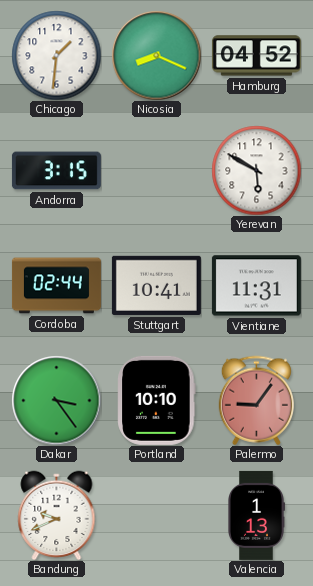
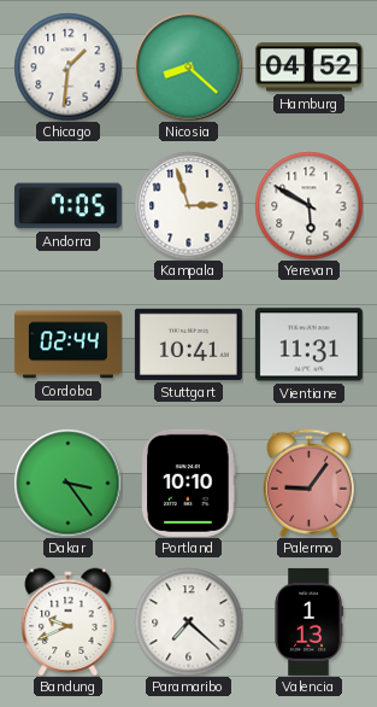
Nicosia: 8:19 -> 8:22 (188, 66)
Andorra: 3:15 -> 7:05 (67, 206)
Kampala: none -> 2:57 (188, 205)
Paramaribo: none -> 7:22 (188, 621)
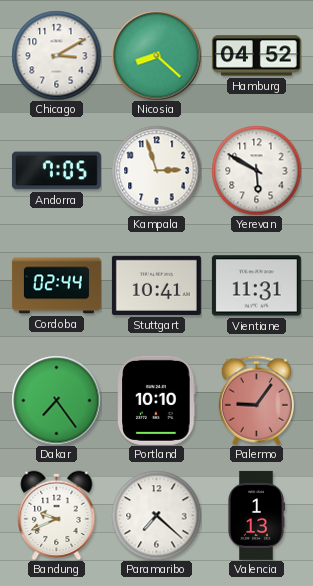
Chicago: 1:31 -> 3:10 (56, 55)
Dakar: 3:24 -> 7:24 (56, 400)
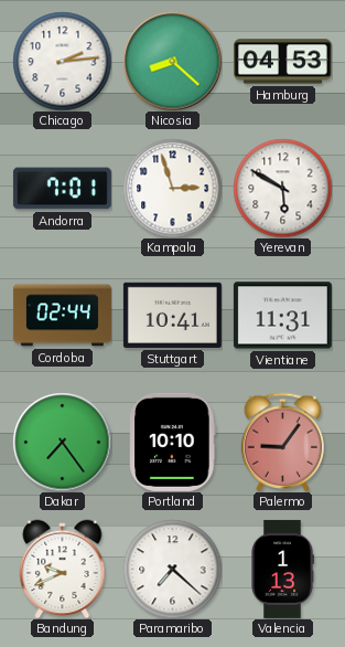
Chicago: 3:10 -> 2:14 (62, 61)
Hamburg: 04:52 -> 04:53 (282, 62)
Andorra: 7:05 -> 7:01 (62, 189)
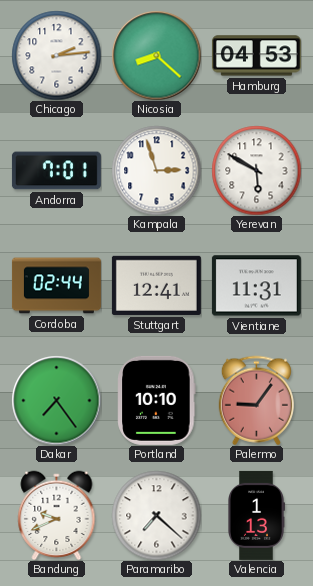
Stuttgart: 10:41 -> 12:41 (156, 285)
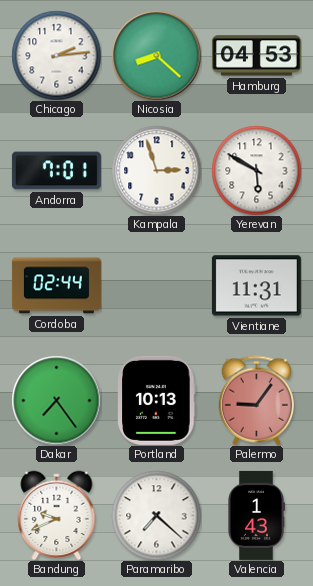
Stuttgart: 12:41 -> none (156, 285)
Portland: 10:10 -> 10:13 (157, 400)
Valencia: 1:13 -> 1:43 (257, 515)
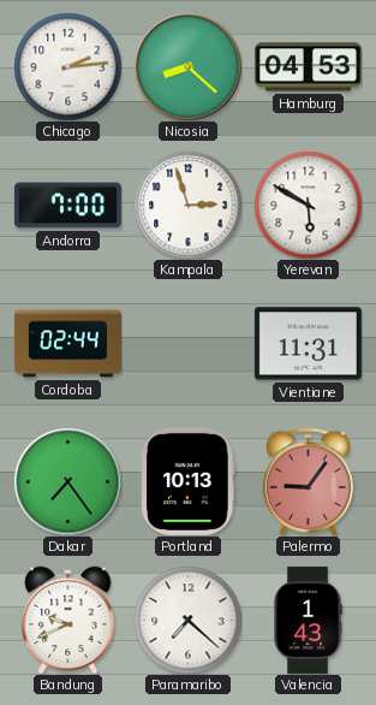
Andorra: 7:01 -> 7:00 (67, 206)
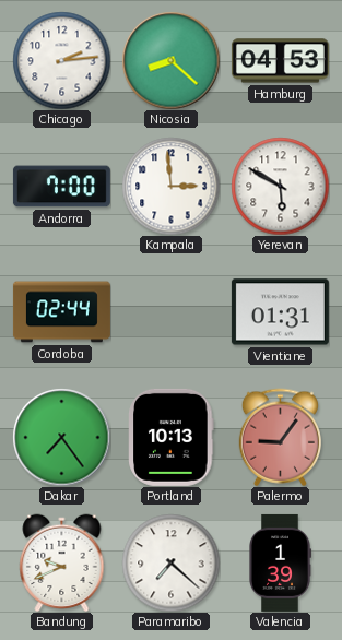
Kampala: 2:57 -> 2:59 (170, 186)
Vientiane: 11:31 -> 01:31 (280, 312)
Valencia: 1:43 -> 1:39 (281, 562)
